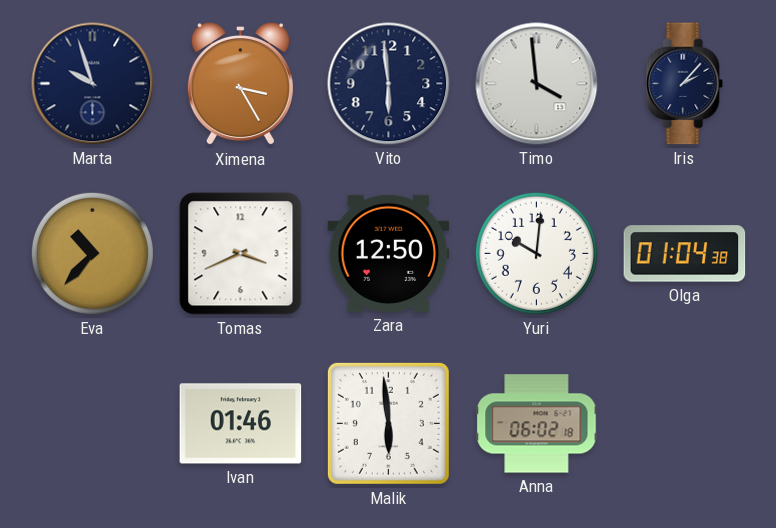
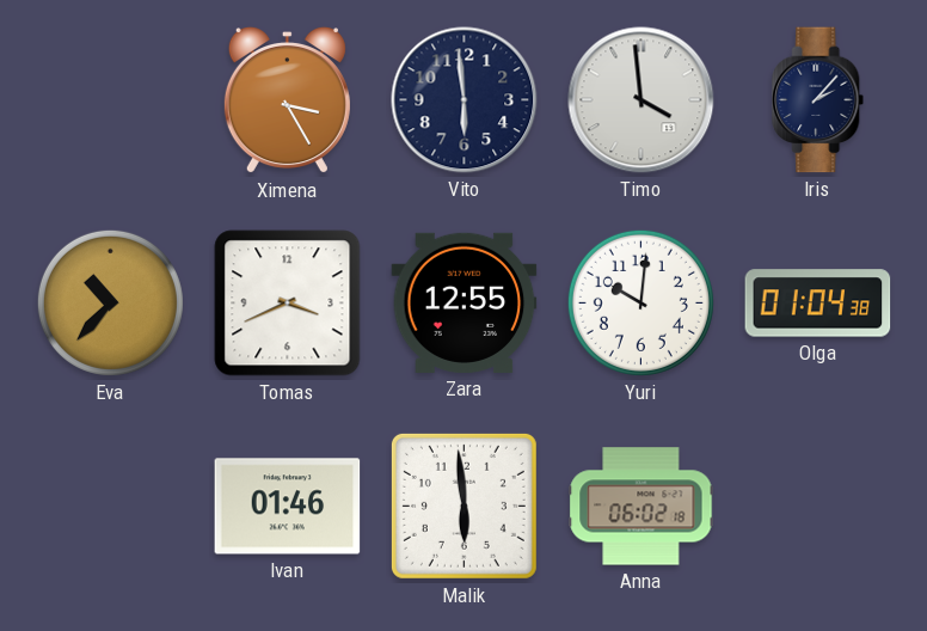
Marta: 9:57 -> none (93, 84)
Zara: 12:50 -> 12:55 (465, 302)
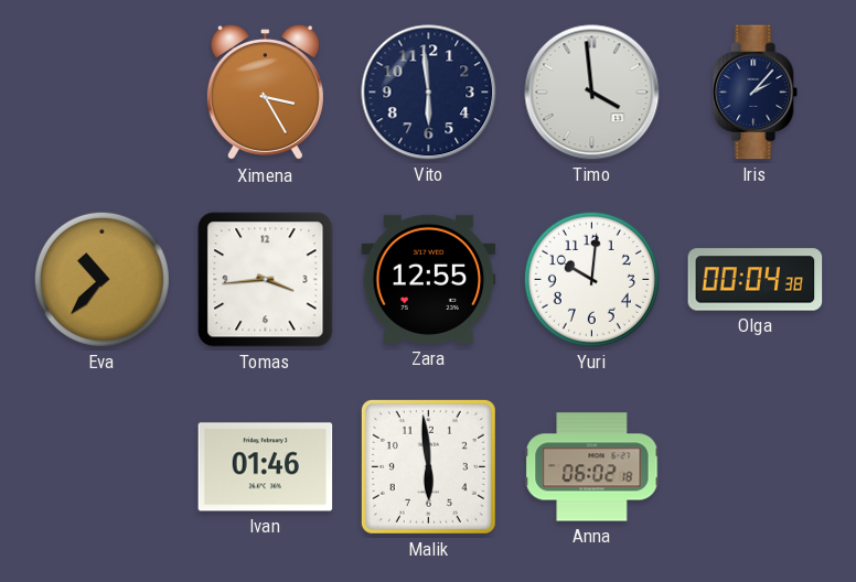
Tomas: 3:41 -> 3:44 (266, 280)
Olga: 01:04 -> 00:04 (756, 280)
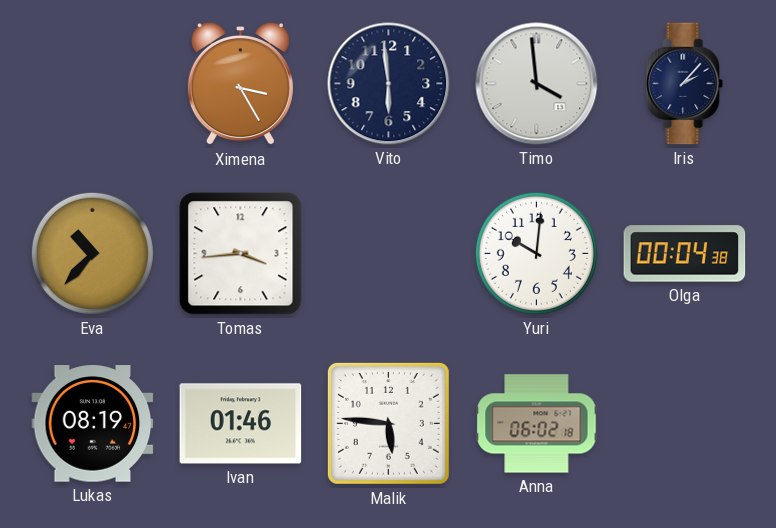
Zara: 12:55 -> none (429, 279)
Lukas: none -> 08:19 (93, 424)
Malik: 5:59 -> 5:46 (388, 423)
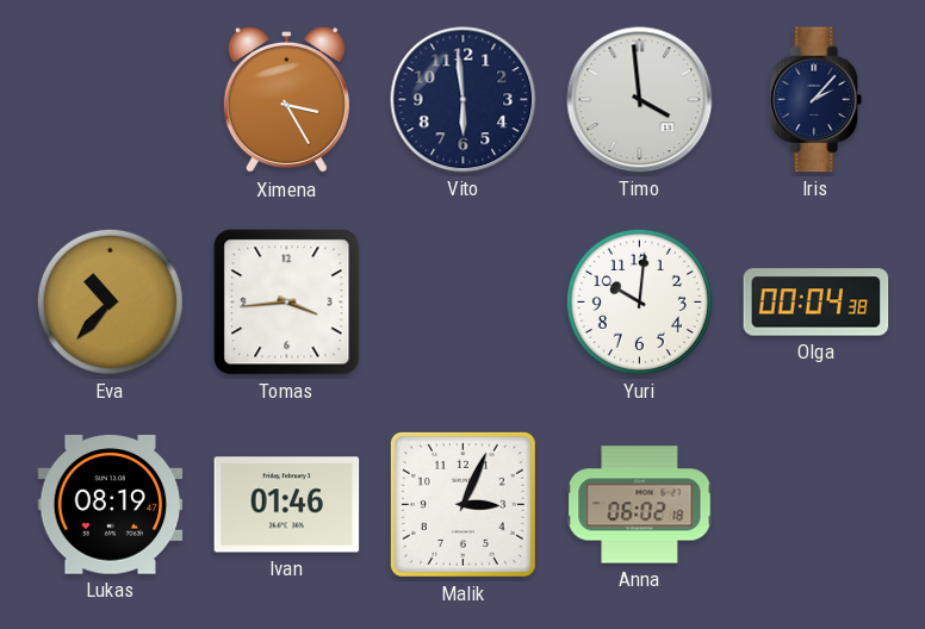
Malik: 5:46 -> 3:04 (462, 504)
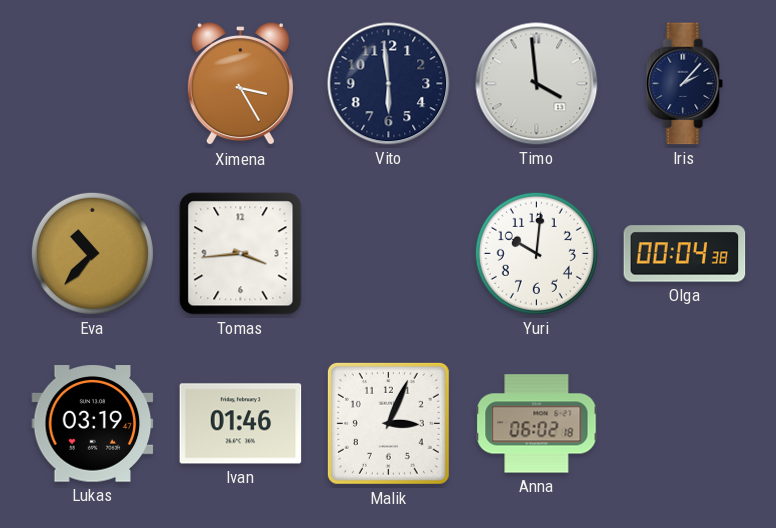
Lukas: 08:19 -> 03:19 (93, 424)
